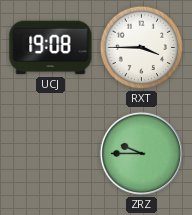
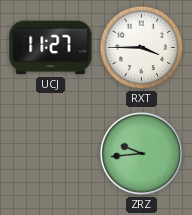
UCJ: 19:08 -> 11:27 (51, 48)
ZRZ: 9:45 -> 9:44 (141, 153)
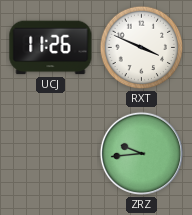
UCJ: 11:27 -> 11:26 (51, 48)
RXT: 3:45 -> 3:49 (142, 48)
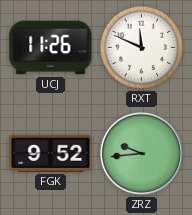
RXT: 3:49 -> 11:49 (142, 48)
FGK: none -> 9:52 (51, 153)
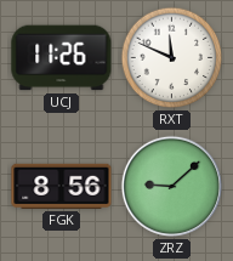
FGK: 9:52 -> 8:56 (62, 186)
ZRZ: 9:44 -> 9:08 (171, 186)
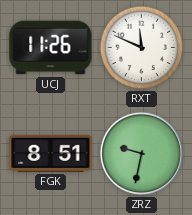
FGK: 8:56 -> 8:51 (51, 153)
ZRZ: 9:08 -> 9:32 (141, 153)
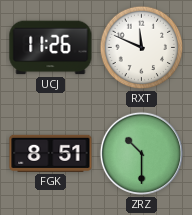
ZRZ: 9:32 -> 10:30 (141, 153)
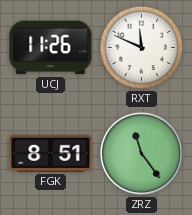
ZRZ: 10:30 -> 11:24 (141, 153)
